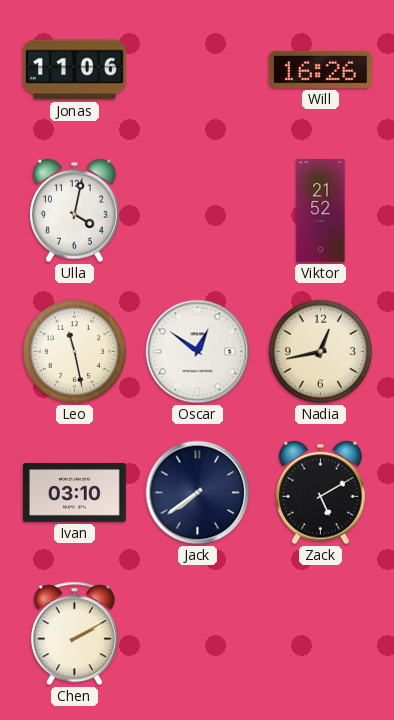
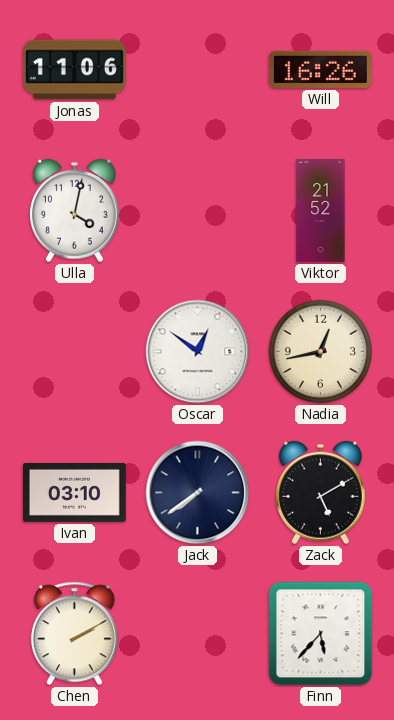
Leo: 11:28 -> none (75, 352)
Finn: none -> 5:37 (321, 634)
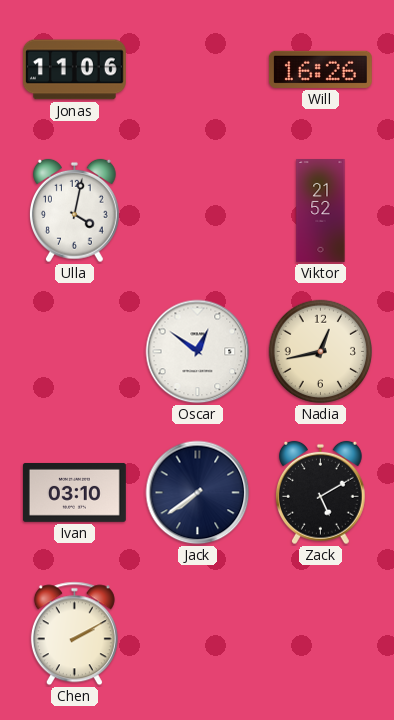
Finn: 5:37 -> none (321, 634)
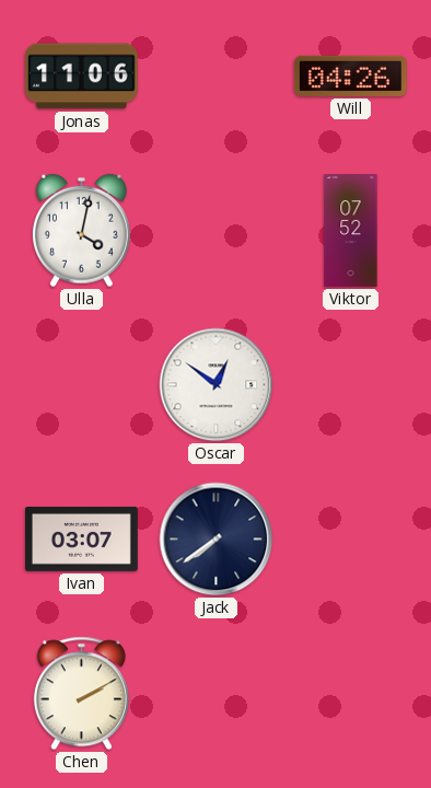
Will: 16:26 -> 04:26 (350, 76)
Viktor: 21:52 -> 07:52 (351, 231)
Nadia: 12:43 -> none (321, 352)
Ivan: 03:10 -> 03:07 (81, 538)
Zack: 5:10 -> none (320, 493)
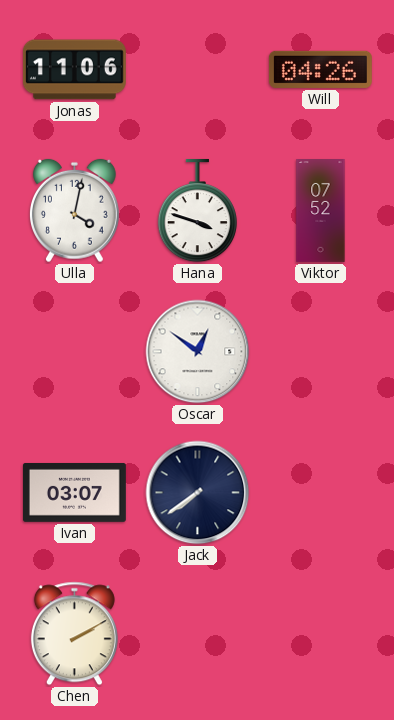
Hana: none -> 3:48 (197, 211)
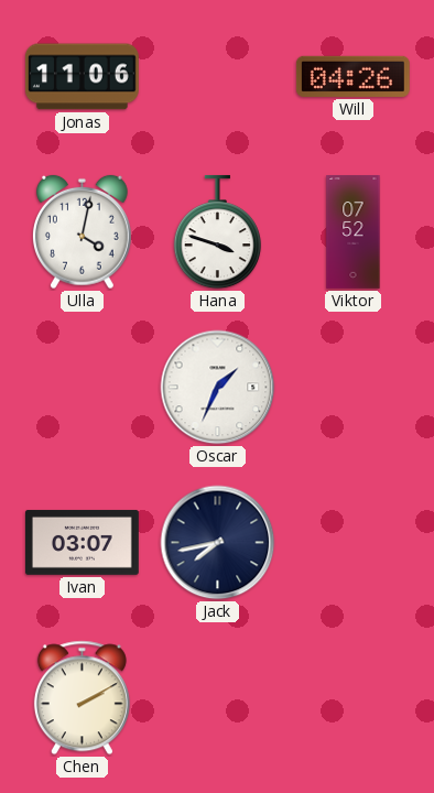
Oscar: 12:51 -> 1:34 (218, 388)
Jack: 7:39 -> 7:43 (218, 543)
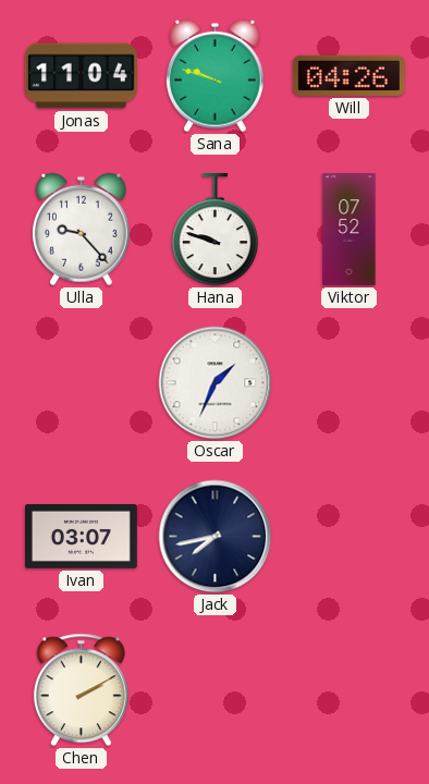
Jonas: 11:06 -> 11:04 (81, 76)
Sana: none -> 9:48 (214, 76)
Ulla: 4:02 -> 9:23 (81, 230)
Hana: 3:48 -> 9:48 (214, 230)
